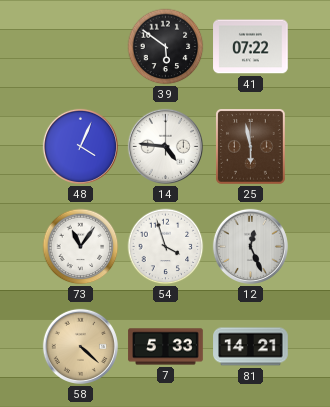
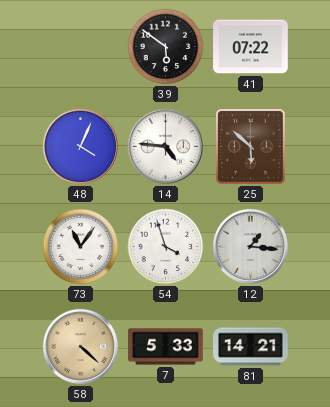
25: 5:58 -> 5:52 (251, 147)
12: 12:26 -> 1:16 (250, 246)
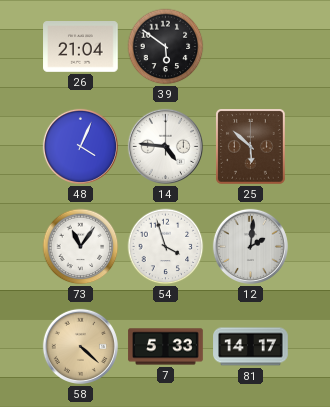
26: none -> 21:04 (81, 47)
41: 07:22 -> none (251, 47)
12: 1:16 -> 2:01 (250, 246)
81: 14:21 -> 14:17 (251, 347)
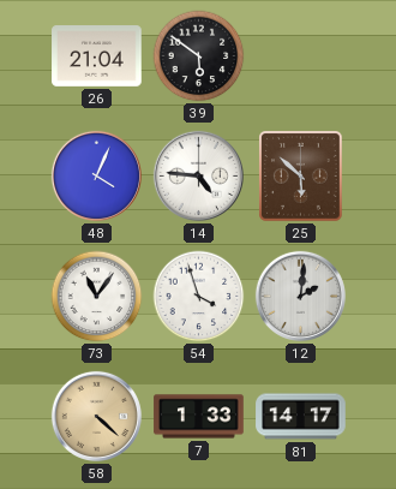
7: 5:33 -> 1:33 (199, 417)
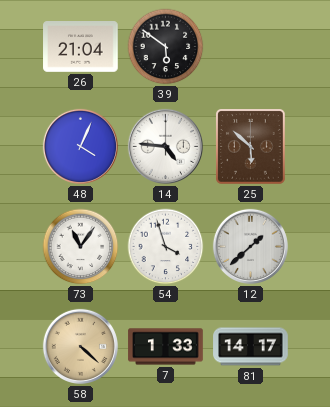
12: 2:01 -> 1:38 (250, 246)
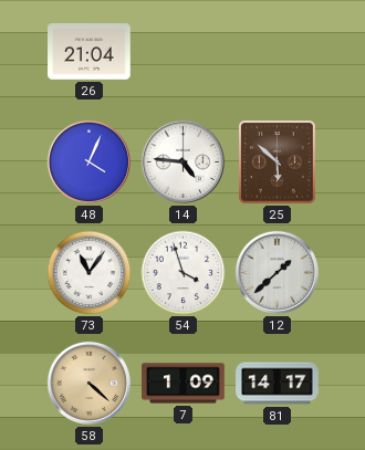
39: 5:51 -> none (166, 47)
7: 1:33 -> 1:09 (184, 384)
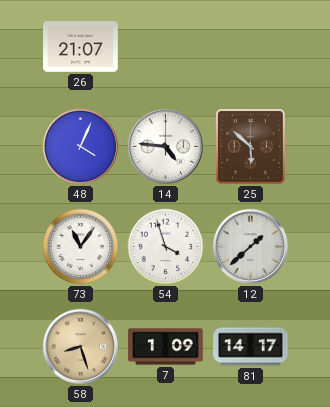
26: 21:04 -> 21:07 (81, 47)
58: 4:22 -> 8:27 (80, 346)
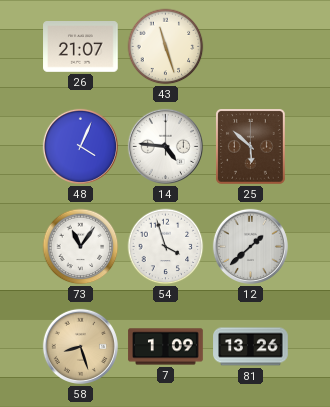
43: none -> 11:27 (166, 47)
81: 14:17 -> 13:26 (251, 347)
